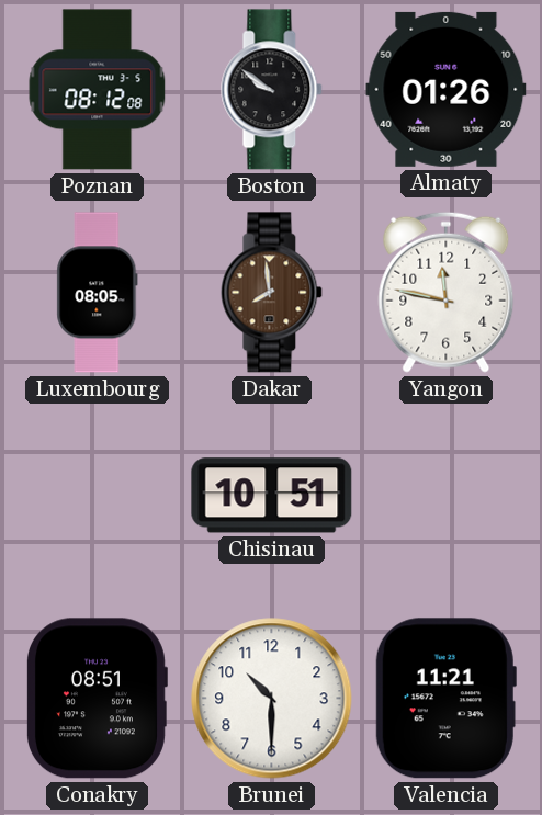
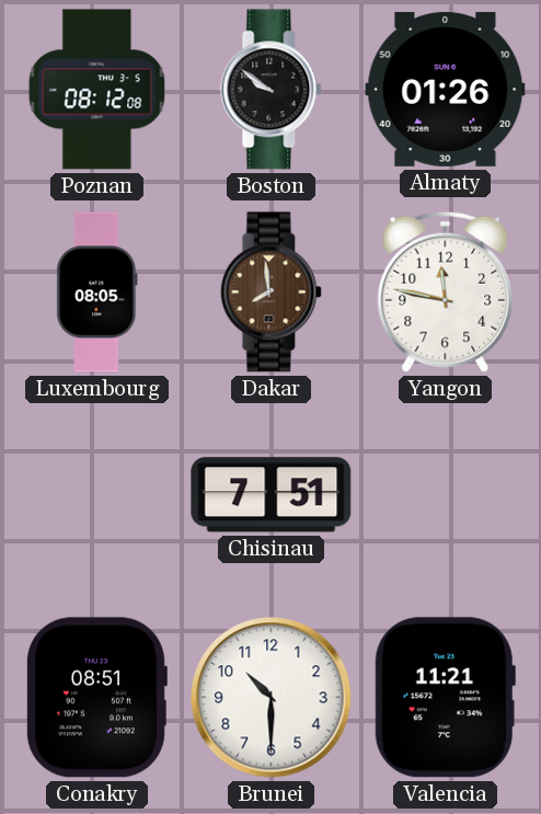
Chisinau: 10:51 -> 7:51 (272, 495)
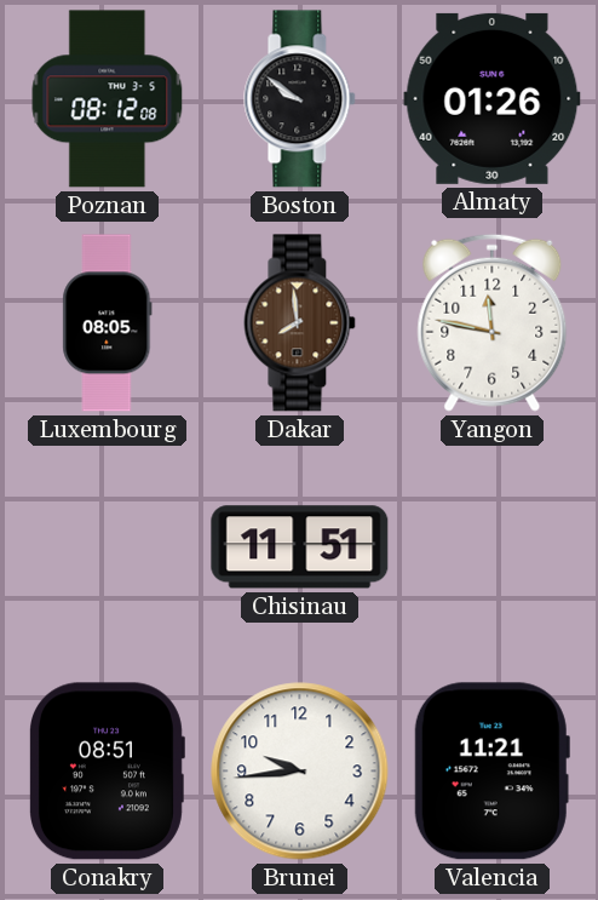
Chisinau: 7:51 -> 11:51 (300, 548)
Brunei: 10:30 -> 9:44 (300, 772)
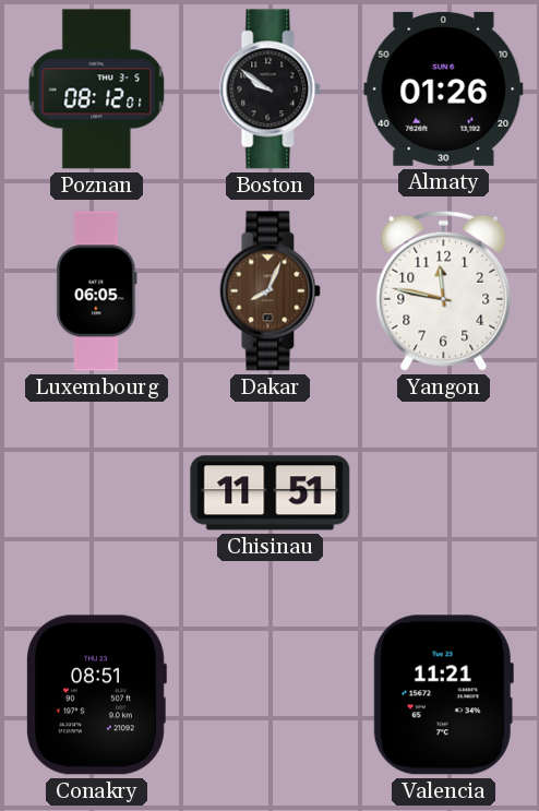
Poznan: 08:12:08 -> 08:12:01 (97, 90)
Luxembourg: 08:05 -> 06:05 (97, 291)
Dakar: 7:59 -> 8:04 (271, 291)
Brunei: 9:44 -> none (300, 772)
